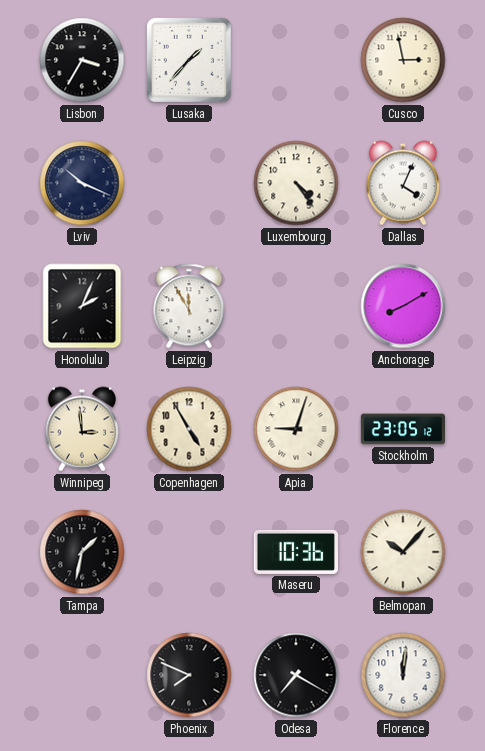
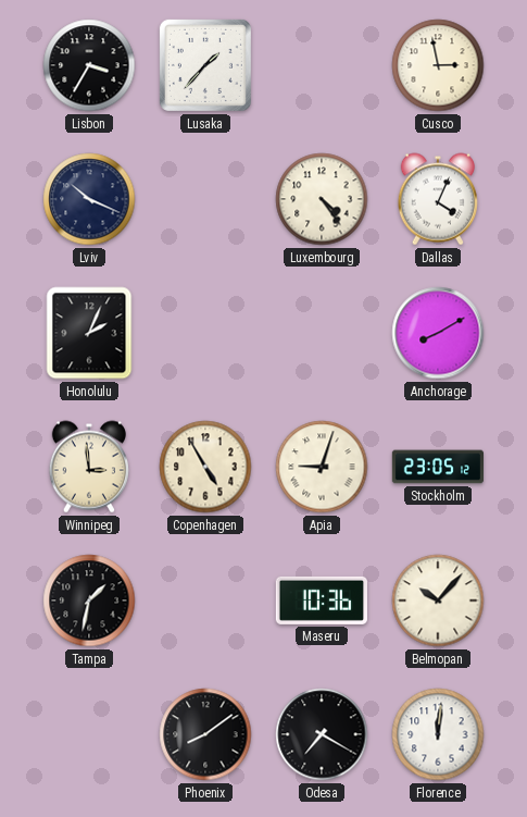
Leipzig: 11:55 -> none (189, 306)
Phoenix: 7:49 -> 8:09 (205, 734)
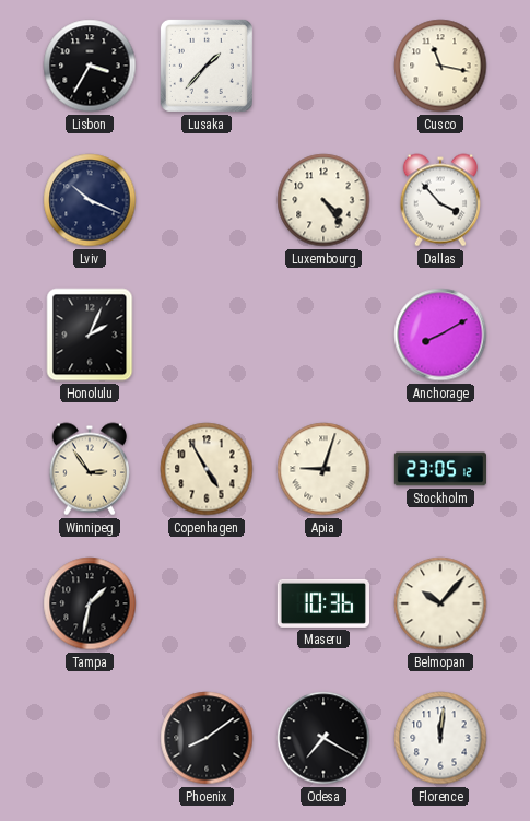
Cusco: 2:58 -> 11:17 (440, 66)
Dallas: 4:04 -> 3:53 (440, 200)
Winnipeg: 2:59 -> 2:54 (90, 469)
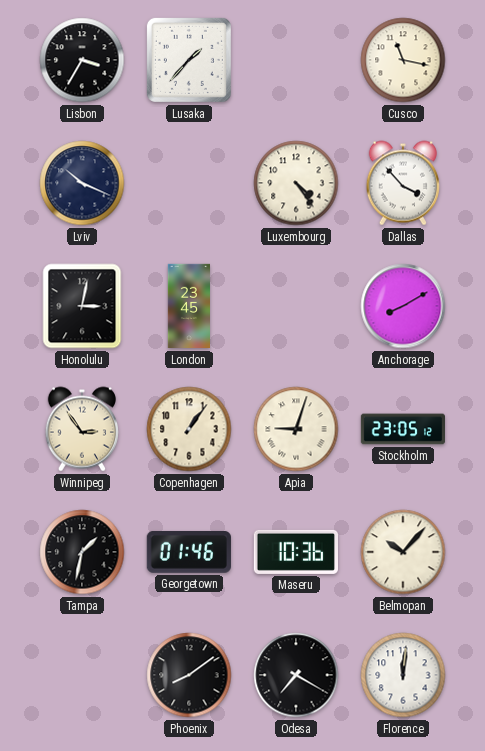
Honolulu: 2:04 -> 3:02 (82, 306)
London: none -> 23:45 (188, 306)
Copenhagen: 4:55 -> 1:06 (189, 429)
Georgetown: none -> 01:46 (189, 552)
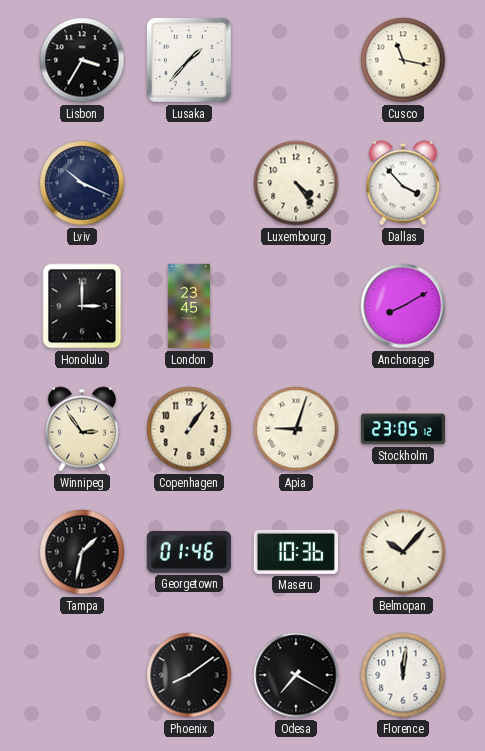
Honolulu: 3:02 -> 3:00 (82, 306)
